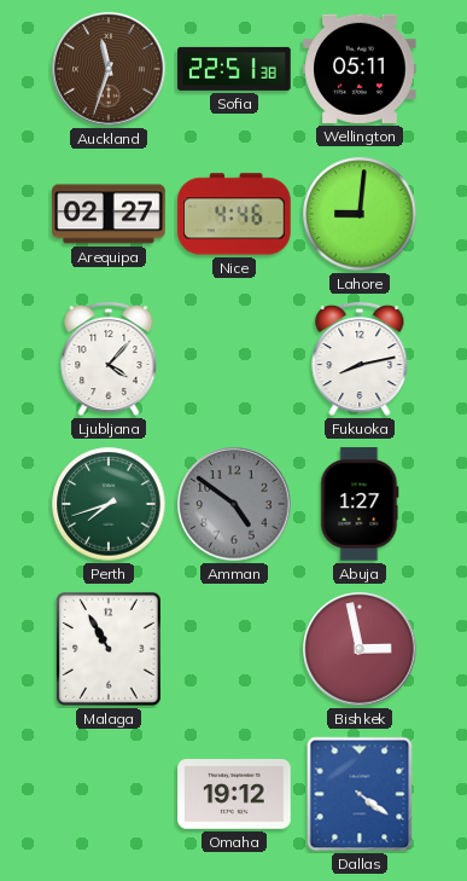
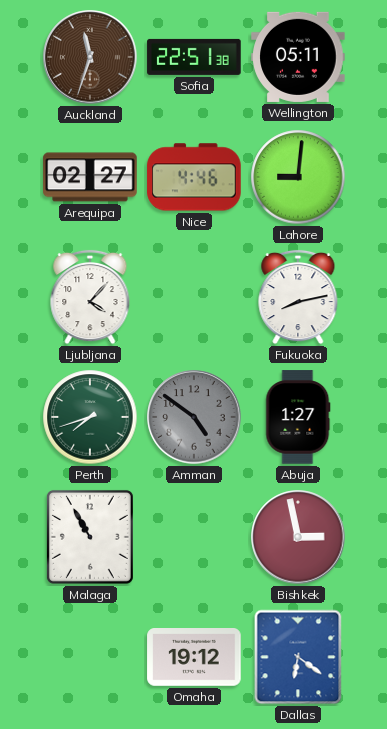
Dallas: 4:21 -> 6:21 (298, 657)
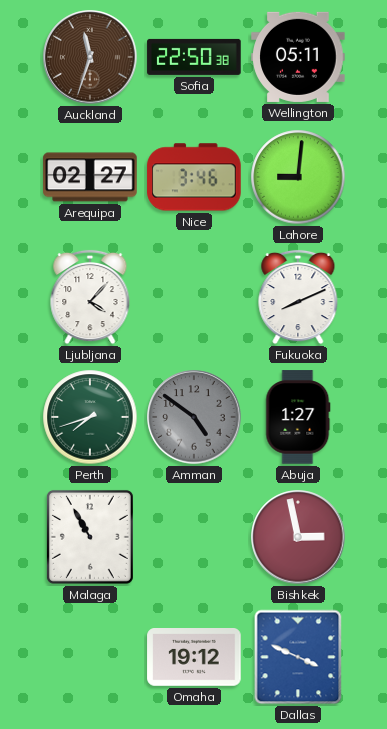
Sofia: 22:51 -> 22:50 (194, 57)
Nice: 4:46 -> 3:46 (194, 177)
Fukuoka: 8:13 -> 8:11 (298, 297)
Dallas: 6:21 -> 3:49 (298, 657)
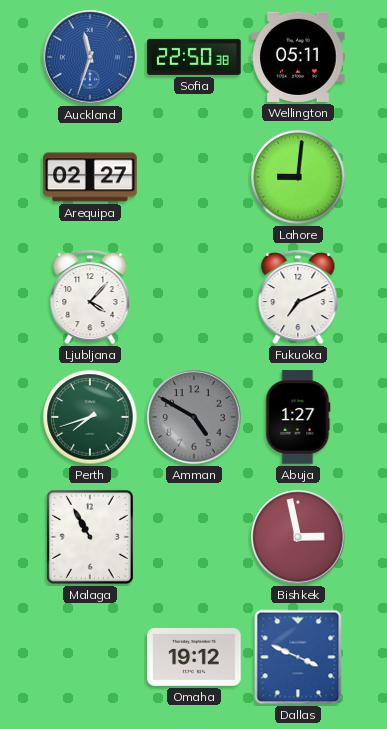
Auckland dial: brown -> blue (90, 57)
Nice: 3:46 -> none (194, 177)
Fukuoka: 8:11 -> 7:11 (298, 297)
Amman: 4:51 -> 4:50 (194, 417)
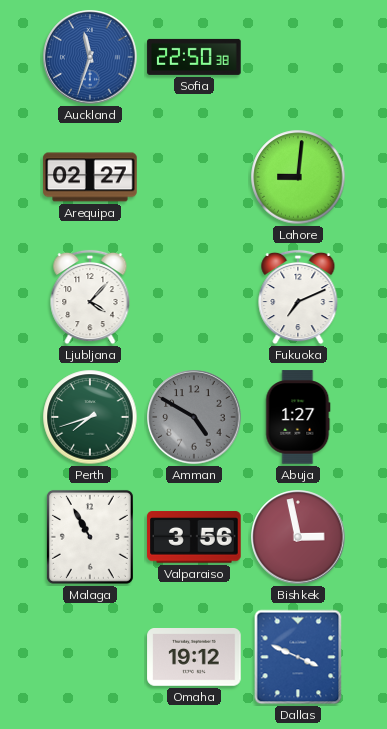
Wellington: 05:11 -> none (298, 57)
Valparaiso: none -> 3:56 (194, 537)
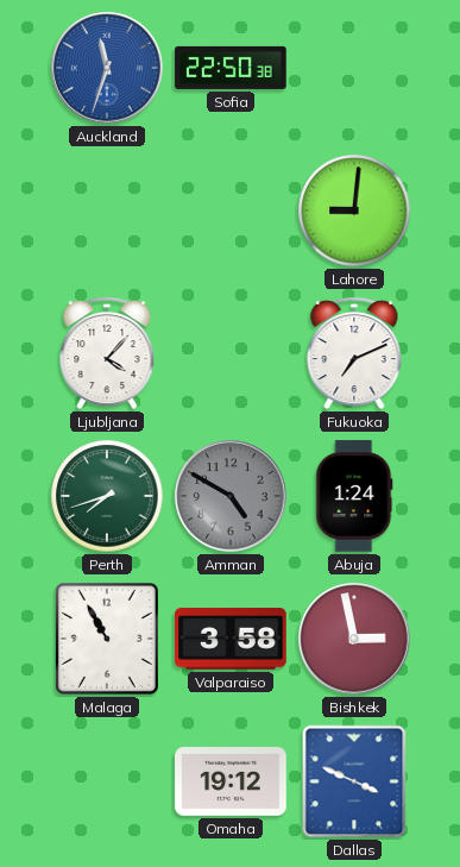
Arequipa: 02:27 -> none (90, 177)
Abuja: 1:27 -> 1:24 (354, 496)
Valparaiso: 3:56 -> 3:58 (231, 639)
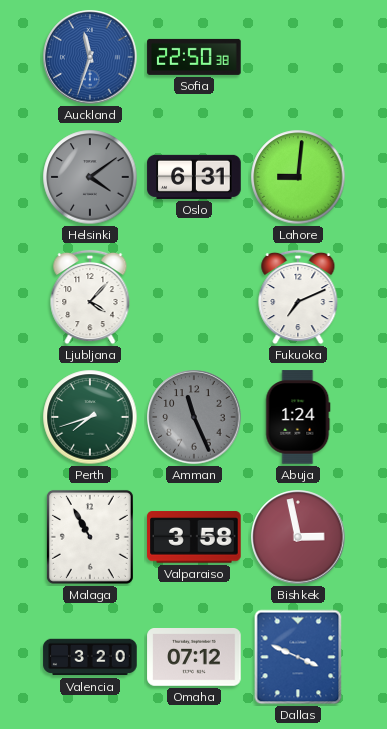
Helsinki: none -> 4:09 (90, 177)
Oslo: none -> 6:31 (194, 177)
Amman: 4:50 -> 11:26 (194, 417)
Valencia: none -> 3:20 (90, 657)
Omaha: 19:12 -> 07:12 (194, 658)
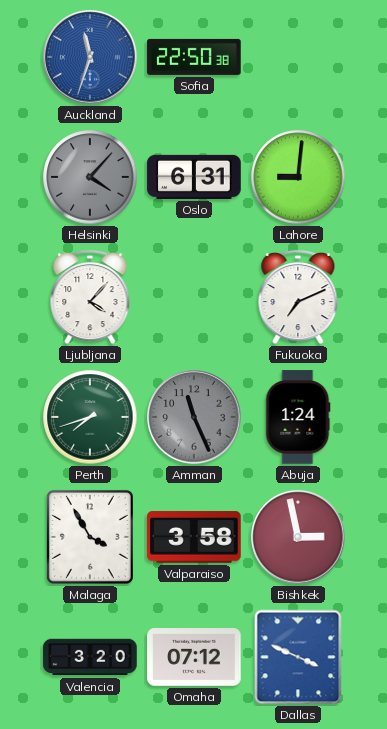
Helsinki: 4:09 -> 4:07 (90, 177)
Malaga: 10:55 -> 3:55 (90, 537)
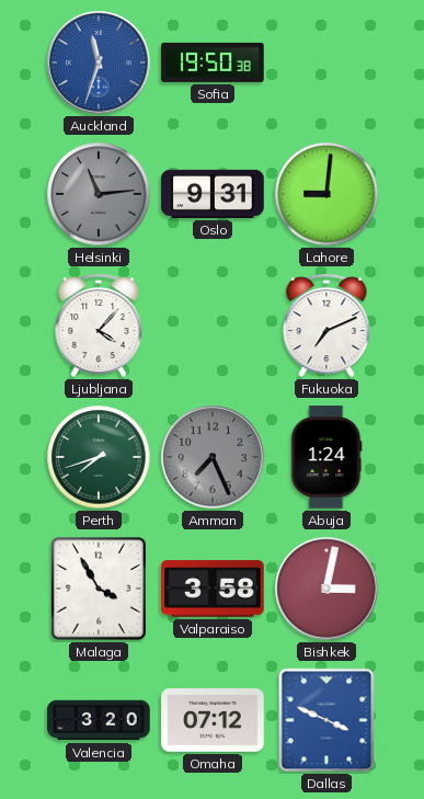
Sofia: 22:50 -> 19:50 (213, 62)
Helsinki: 4:07 -> 11:14 (99, 194)
Oslo: 6:31 -> 9:31 (213, 194)
Amman: 11:26 -> 7:26 (213, 457)
Bishkek: 2:58 -> 3:02 (326, 589)
